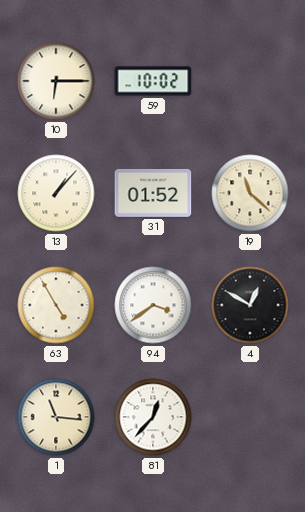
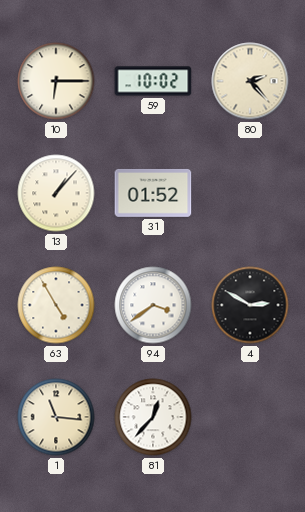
80: none -> 2:23 (250, 81)
19: 11:22 -> none (250, 193)
4: 12:50 -> 2:50 (250, 305)
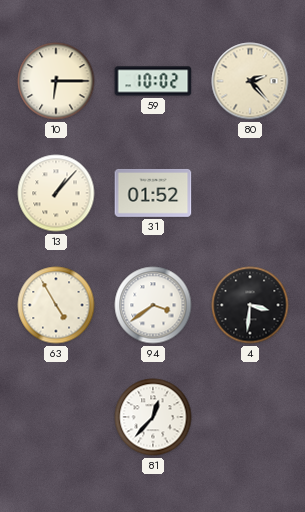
4: 2:50 -> 3:31 (250, 305)
1: 11:16 -> none (56, 417)
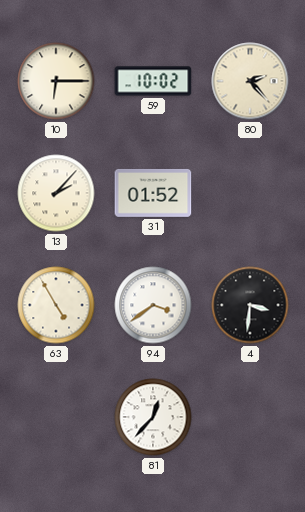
13: 1:07 -> 2:07 (56, 193)
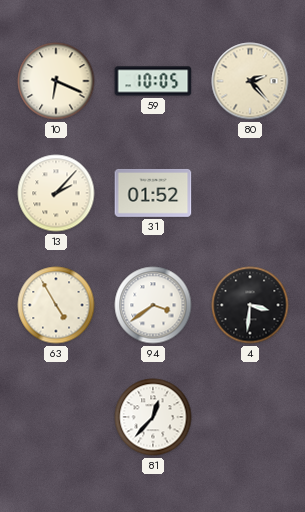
10: 6:15 -> 6:19 (56, 81)
59: 10:02 -> 10:05 (153, 81)
